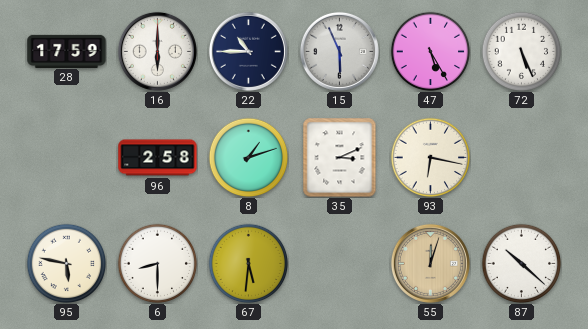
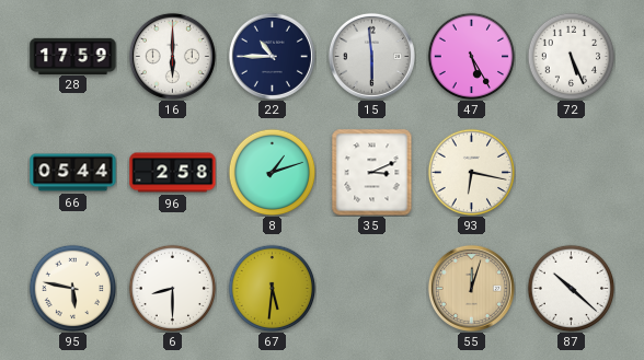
15: 5:56 -> 5:59 (371, 56)
66: none -> 05:44 (73, 173)
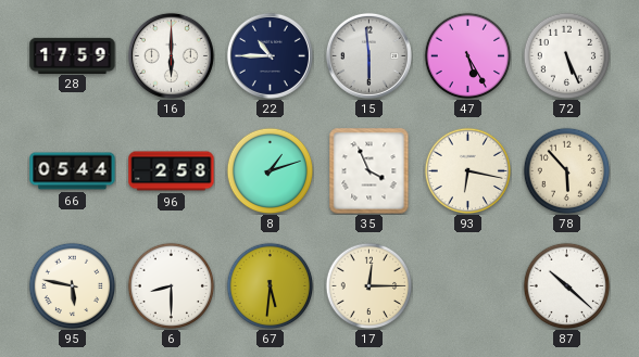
35: 3:11 -> 3:56 (369, 171)
78: none -> 5:53 (566, 170)
17: none -> 12:15 (368, 285)
55: 12:03 -> none (471, 288)
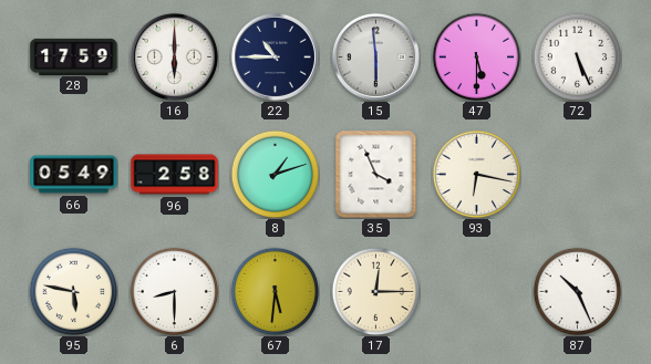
47: 5:25 -> 5:30 (476, 56)
66: 05:44 -> 05:49 (74, 175)
78: 5:53 -> none (566, 170)
87: 10:22 -> 10:26 (577, 291)
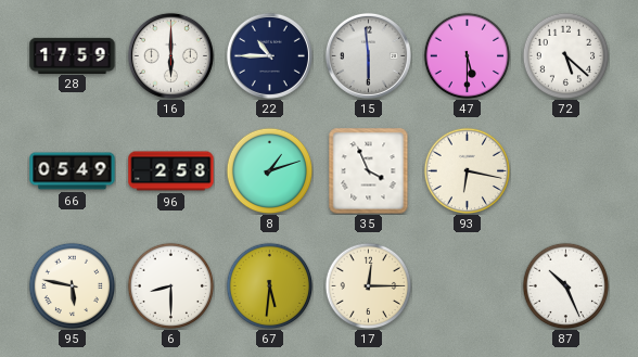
72: 5:26 -> 5:22 (565, 55)
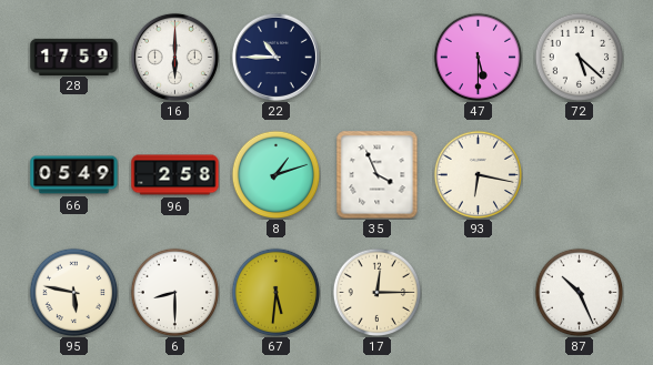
15: 5:59 -> none (368, 55)
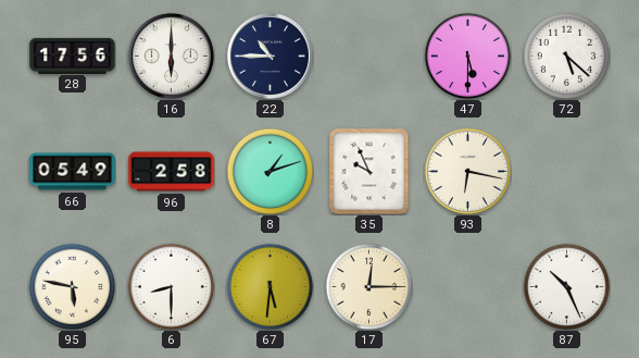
28: 17:59 -> 17:56 (73, 55)
35: 3:56 -> 9:56 (369, 172)
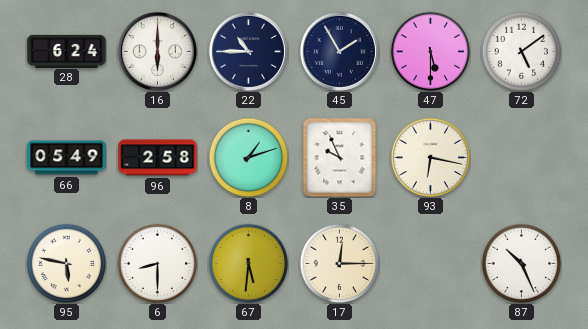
28: 17:56 -> 6:24 (67, 51)
45: none -> 1:55 (339, 51)
72: 5:22 -> 5:09 (521, 51)
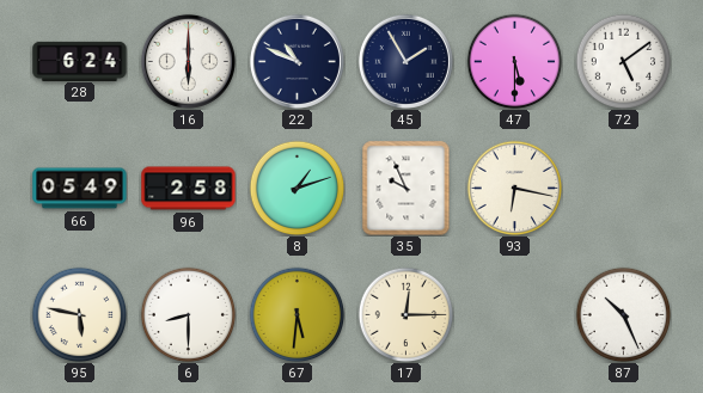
22: 10:45 -> 10:49 (297, 61)
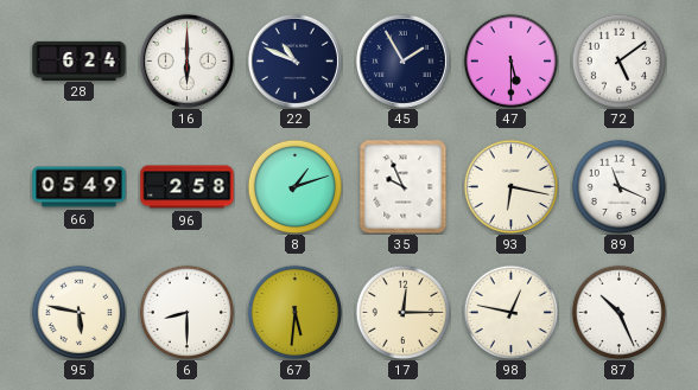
89: none -> 11:19 (618, 186)
98: none -> 12:47 (510, 312)
